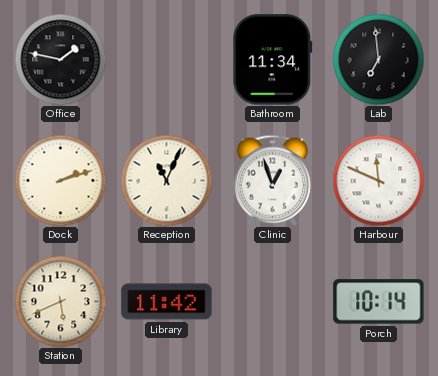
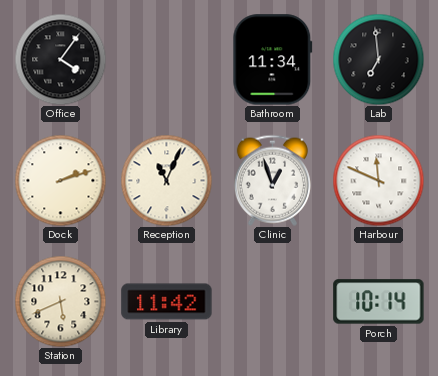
Office: 1:47 -> 4:06 (60, 59)
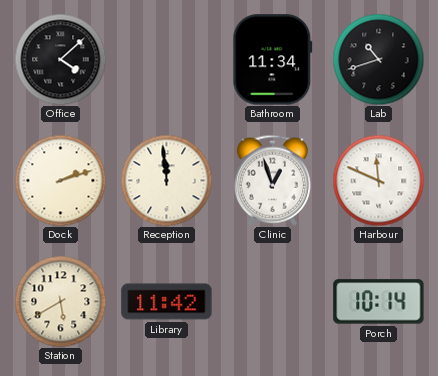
Office: 4:06 -> 4:08 (60, 59)
Lab: 6:59 -> 10:42 (378, 59)
Reception: 11:04 -> 11:59 (166, 180)
Station: 5:41 -> 5:40 (60, 301)
